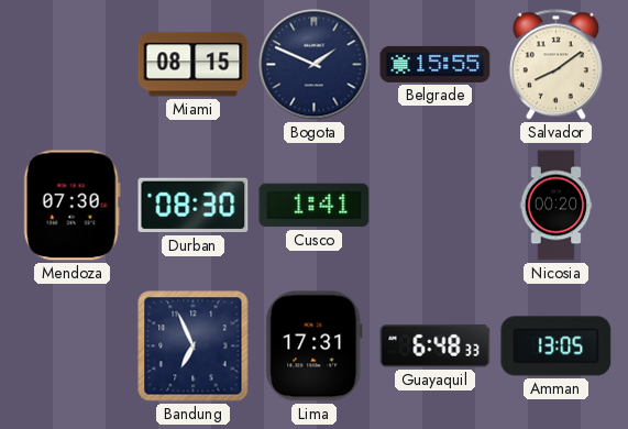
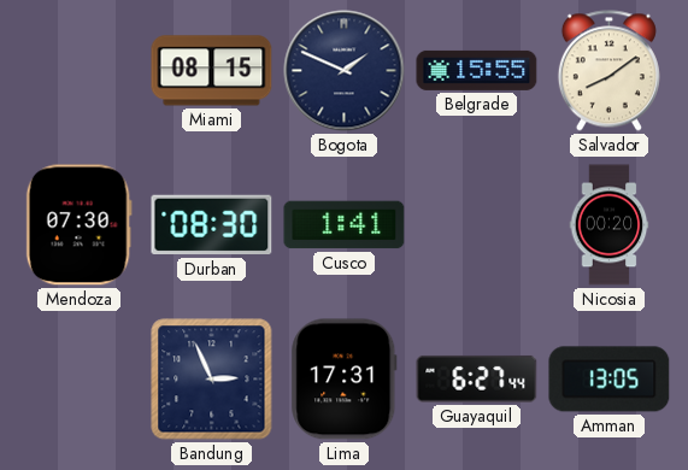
Bandung: 6:56 -> 2:56 (212, 380)
Guayaquil: 6:48 -> 6:27 (477, 378)
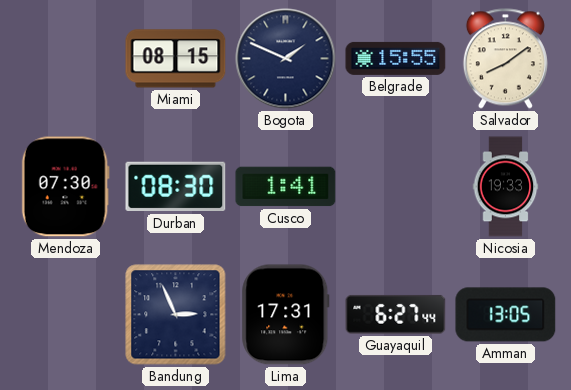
Nicosia: 00:20 -> 19:33 (506, 187)
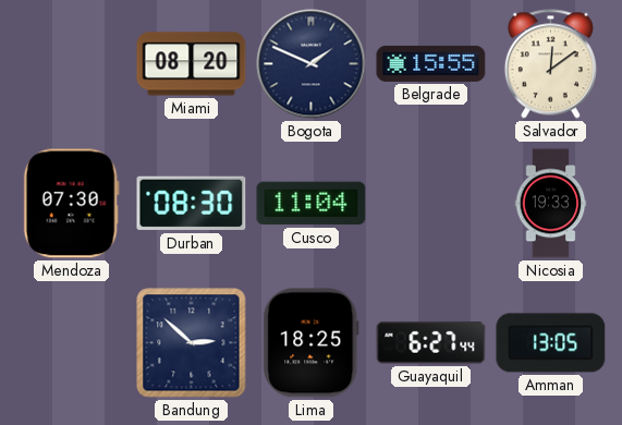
Miami: 08:15 -> 08:20 (192, 64)
Salvador: 8:09 -> 12:09 (550, 64)
Cusco: 1:41 -> 11:04 (312, 204)
Bandung: 2:56 -> 2:52 (192, 343)
Lima: 17:31 -> 18:25 (312, 343)
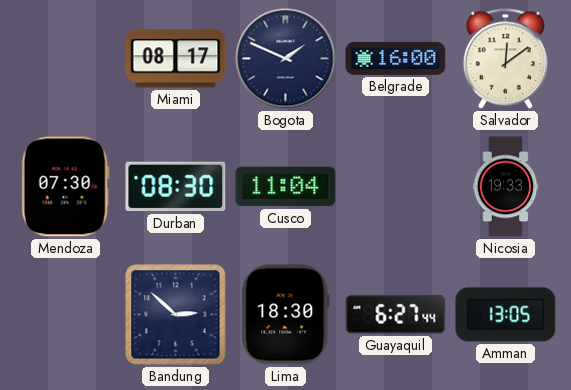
Miami: 08:20 -> 08:17 (176, 59)
Belgrade: 15:55 -> 16:00 (396, 58)
Lima: 18:25 -> 18:30 (286, 315)
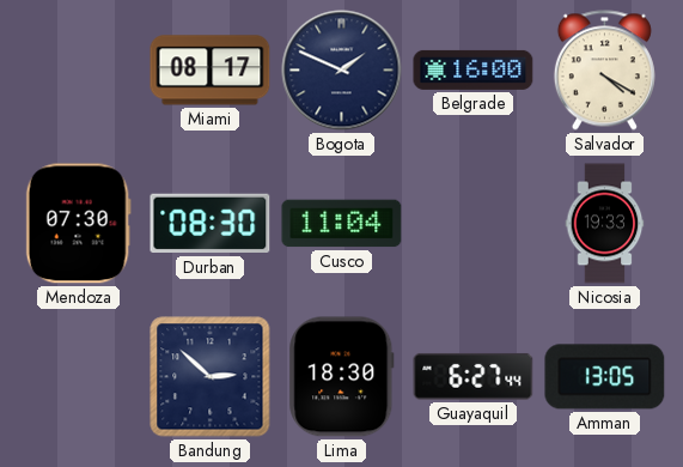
Salvador: 12:09 -> 4:20 (604, 71)
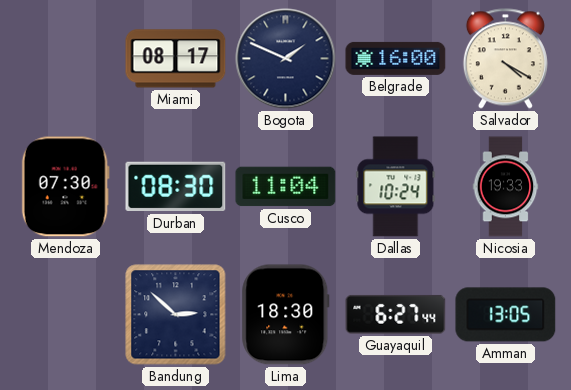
Dallas: none -> 10:24 (396, 187)
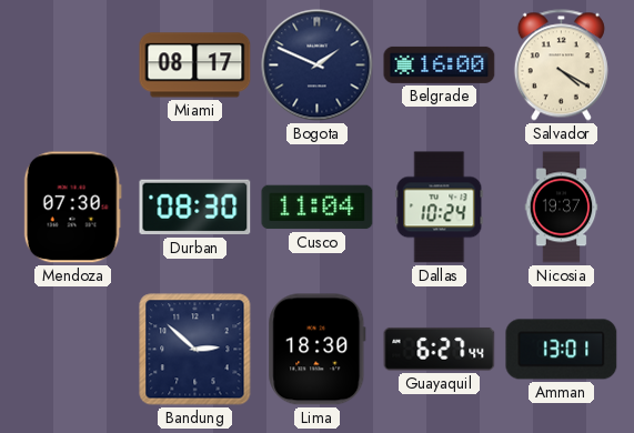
Nicosia: 19:33 -> 19:37 (562, 208)
Amman: 13:05 -> 13:01 (562, 350)
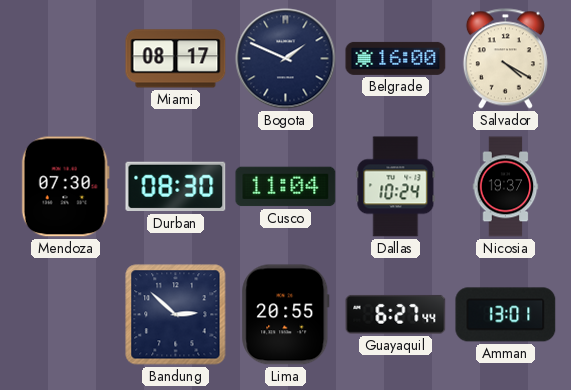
Lima: 18:30 -> 20:55 (286, 315)
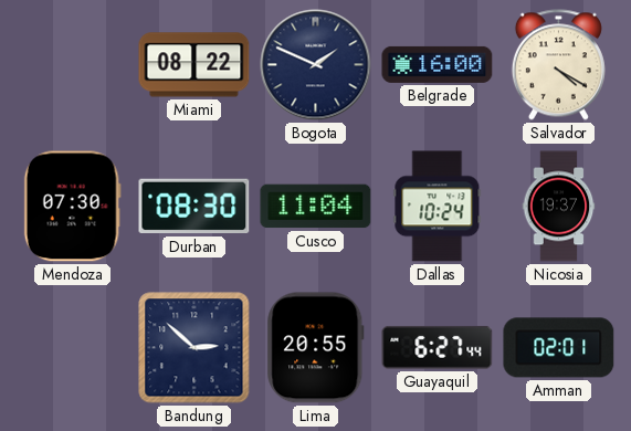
Miami: 08:17 -> 08:22 (194, 65)
Amman: 13:01 -> 02:01 (559, 348)
